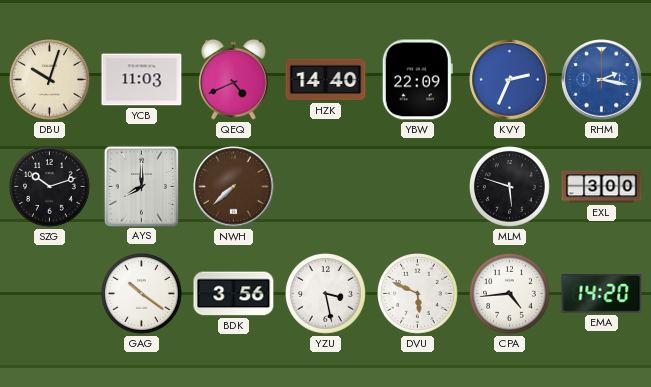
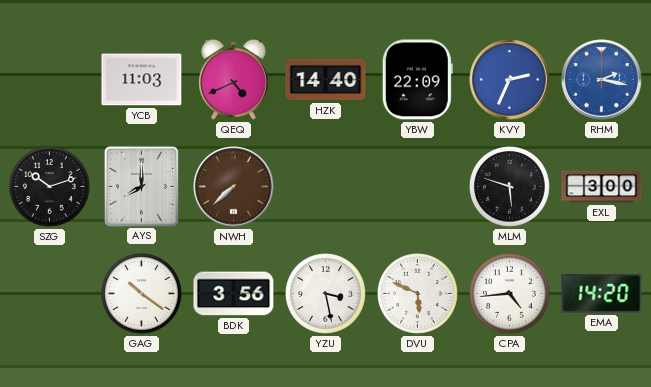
DBU: 10:03 -> none (50, 80)
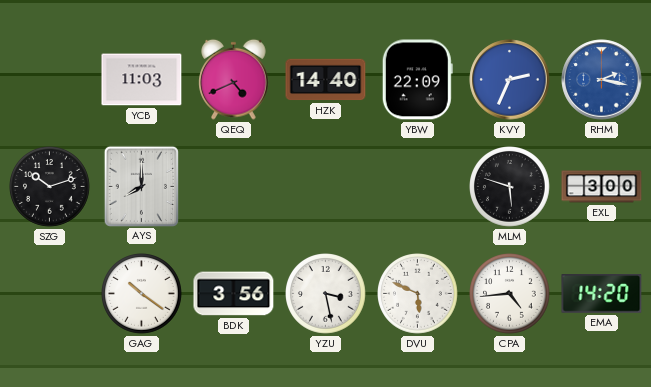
NWH: 7:38 -> none (234, 187)
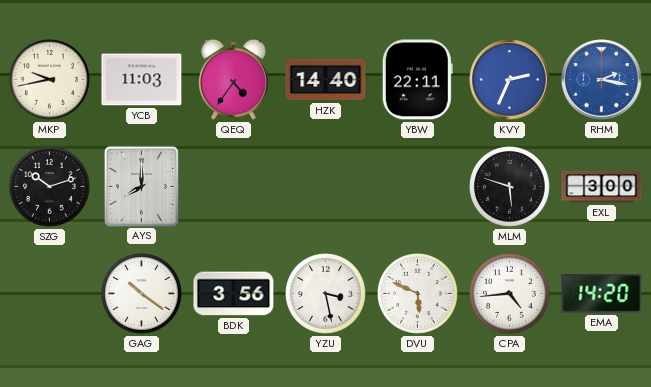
MKP: none -> 9:43 (50, 80)
QEQ: 4:41 -> 4:36 (234, 79)
YBW: 22:09 -> 22:11 (417, 80)
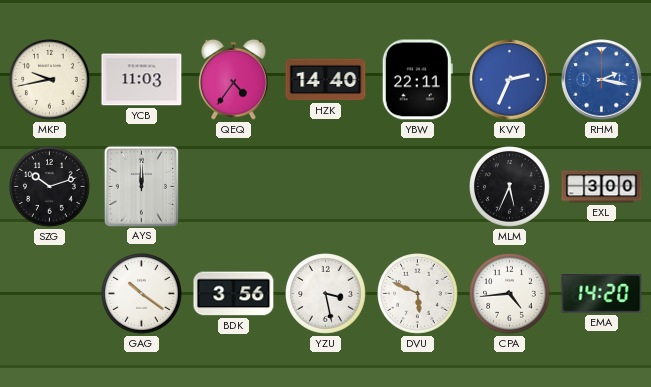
AYS: 8:00 -> 12:00 (141, 186)
MLM: 5:48 -> 5:34 (510, 187)
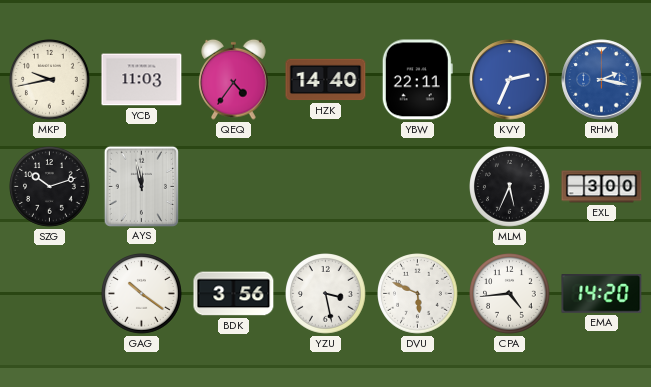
AYS: 12:00 -> 11:58 (141, 186)
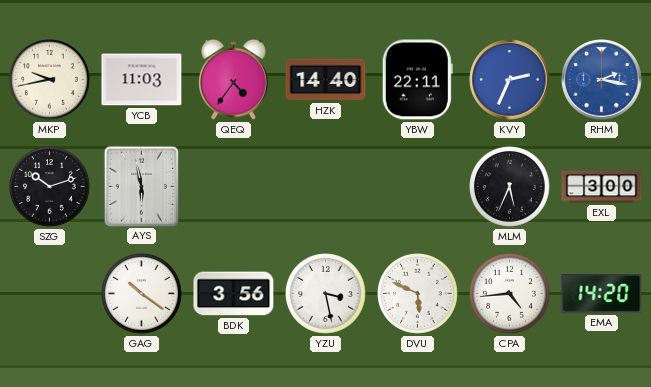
AYS: 11:58 -> 5:58 (141, 186)
